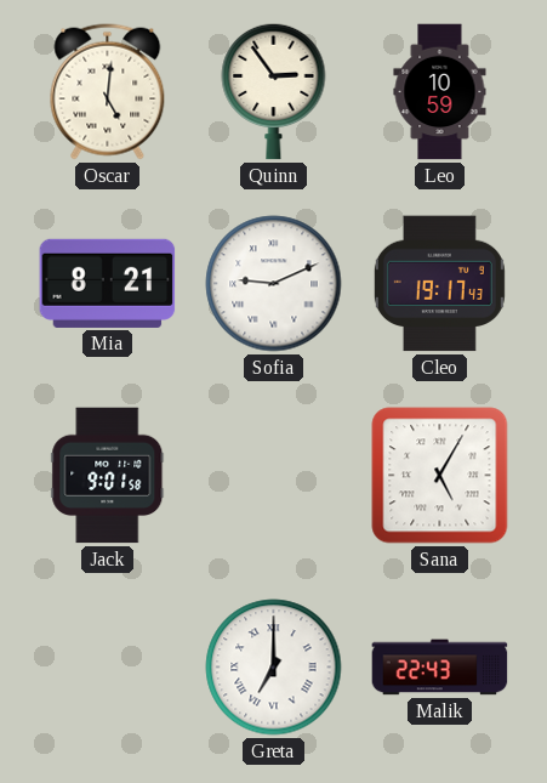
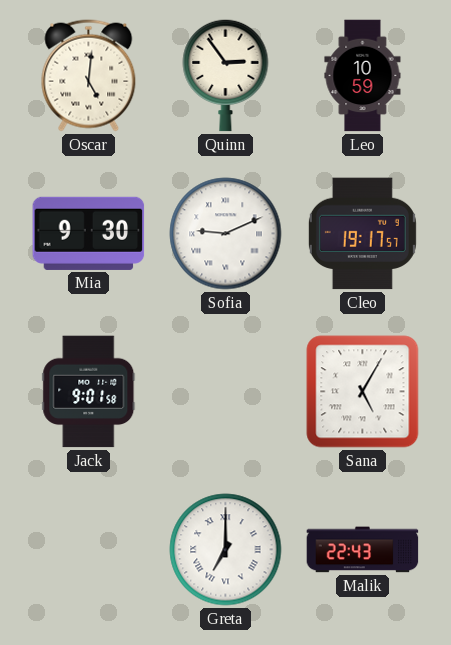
Mia: 8:21 -> 9:30 (89, 233)
Cleo: 19:17:43 -> 19:17:57 (362, 234)
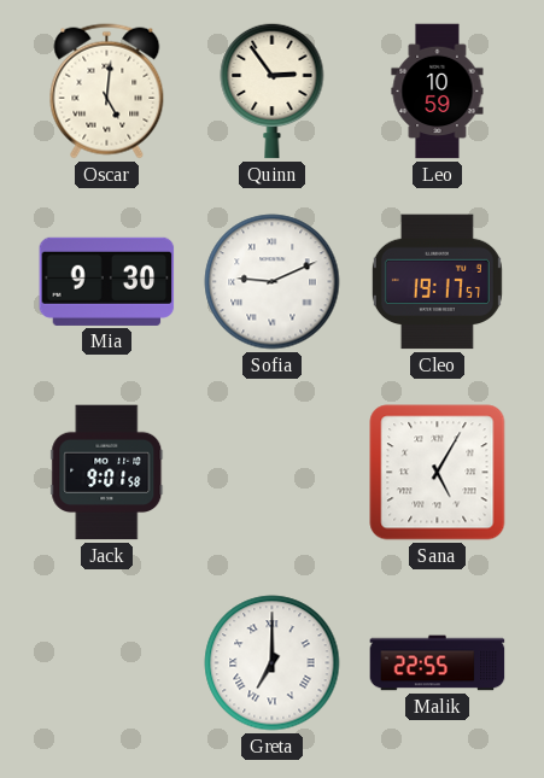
Malik: 22:43 -> 22:55 (438, 663)
